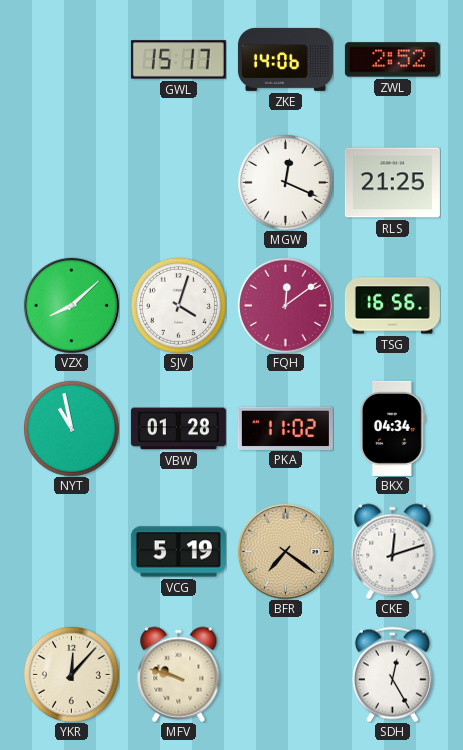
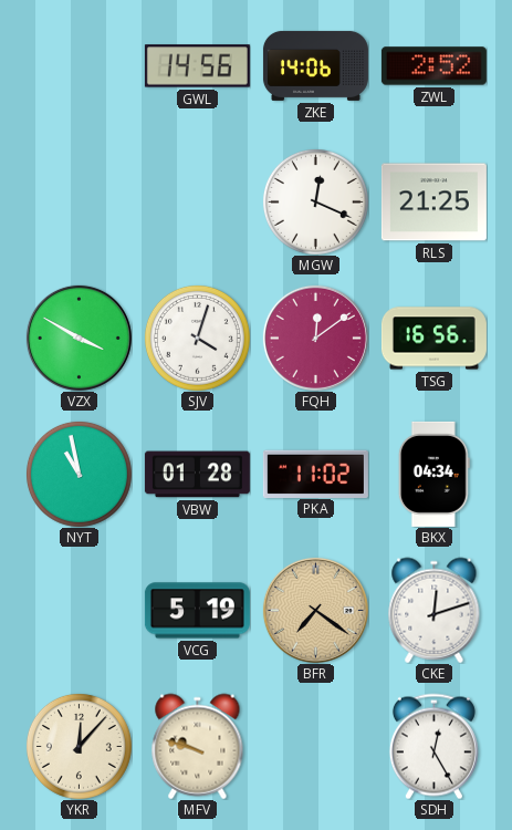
GWL: 15:17 -> 14:56 (197, 66)
VZX: 8:08 -> 3:50 (79, 338)
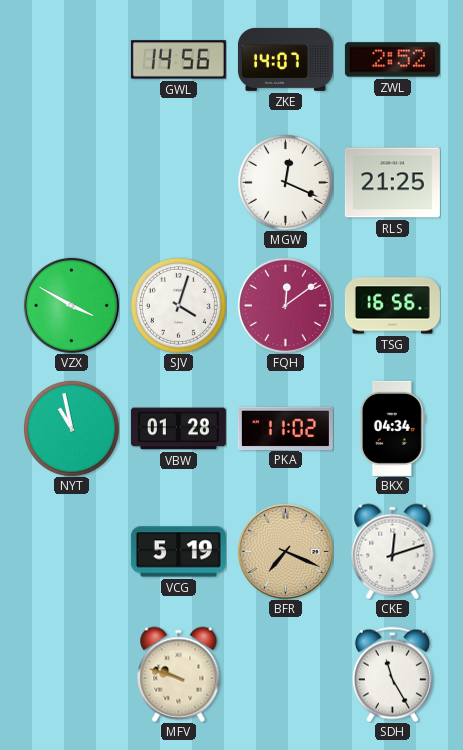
ZKE: 14:06 -> 14:07 (285, 59)
BFR: 7:21 -> 7:19 (285, 551)
YKR: 12:07 -> none (79, 746)
SDH: 12:25 -> 11:25 (392, 674)
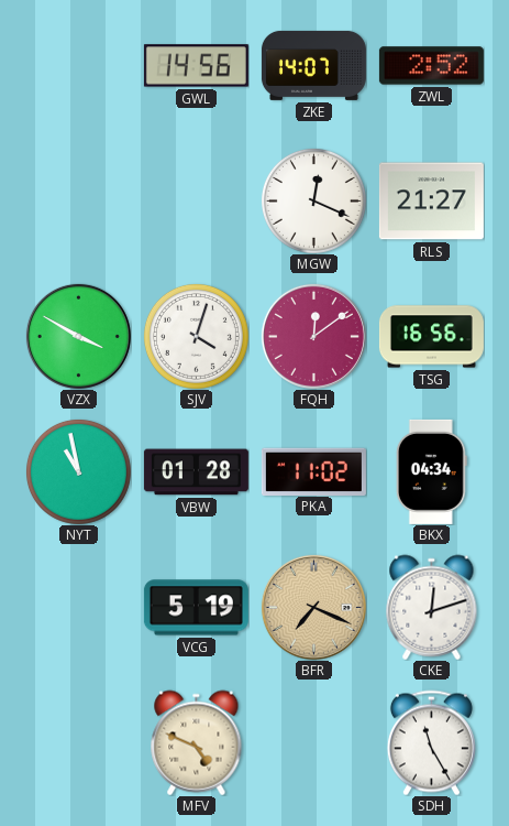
RLS: 21:25 -> 21:27 (431, 202)
MFV: 9:48 -> 4:49 (197, 742)
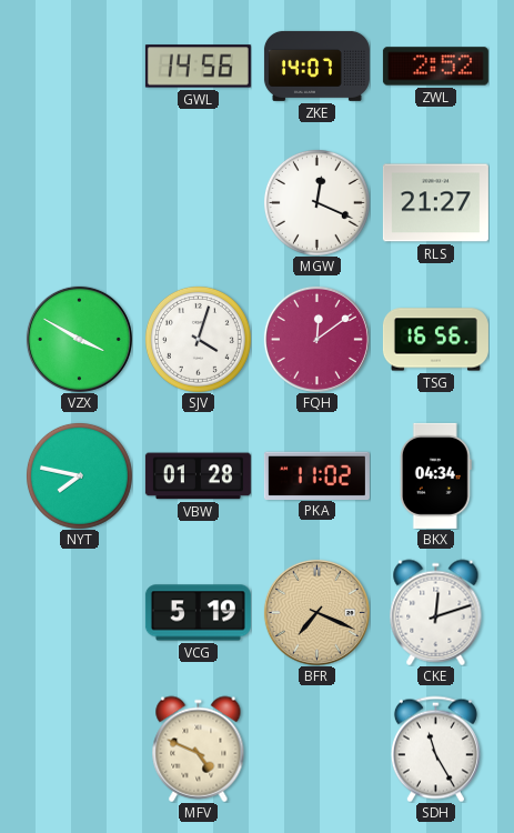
NYT: 10:58 -> 7:47 (79, 475)
